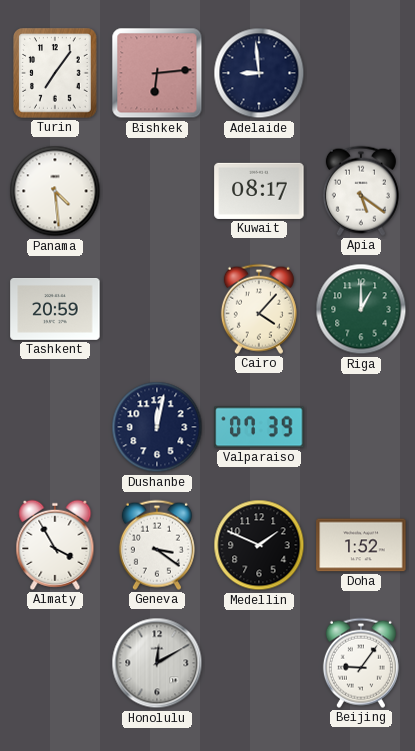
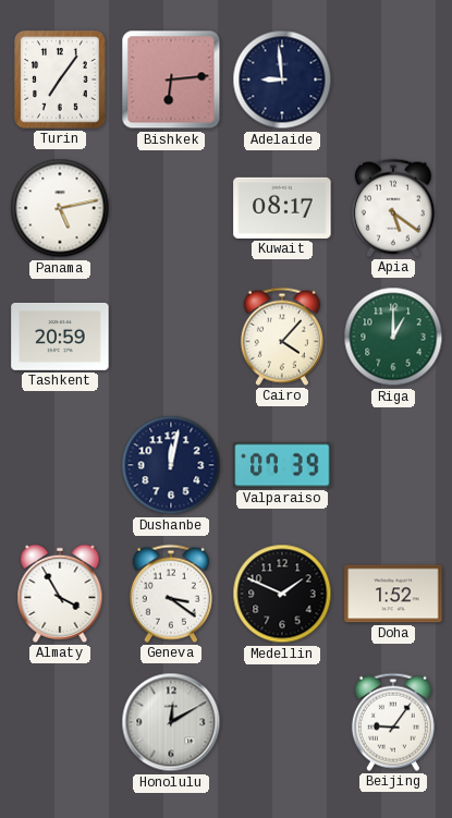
Panama: 4:29 -> 5:13 (60, 208)
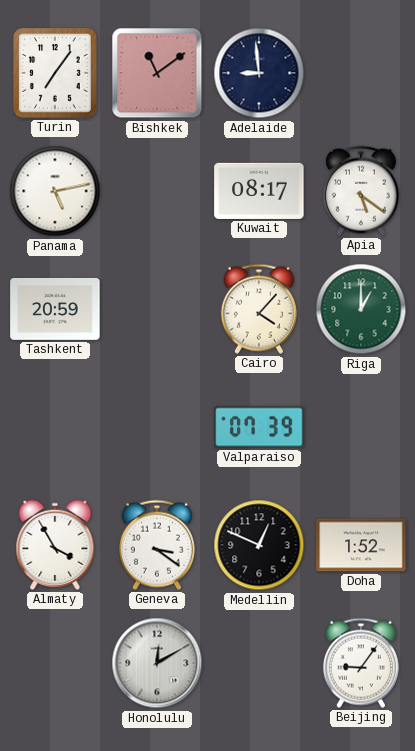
Bishkek: 6:14 -> 11:09 (157, 73)
Dushanbe: 12:02 -> none (171, 465)
Medellin: 1:49 -> 12:49 (259, 545)
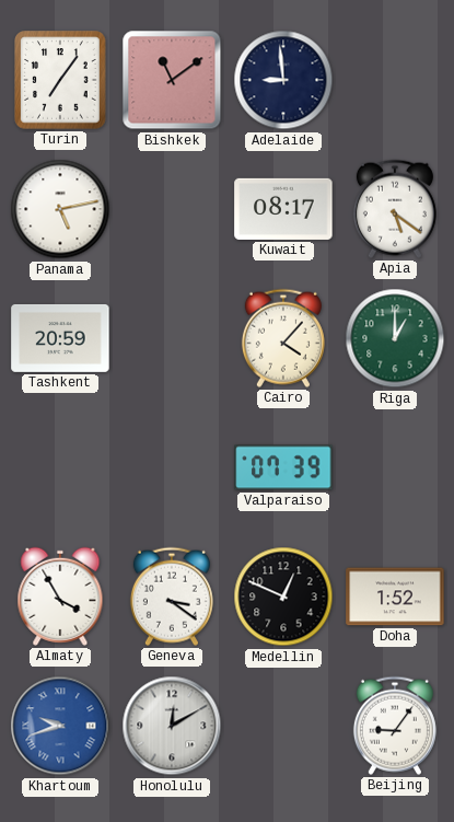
Khartoum: none -> 9:42 (60, 726)
